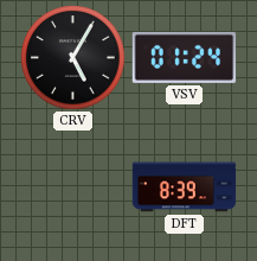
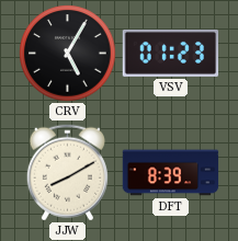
VSV: 01:24 -> 01:23 (171, 53)
JJW: none -> 8:10 (67, 173)
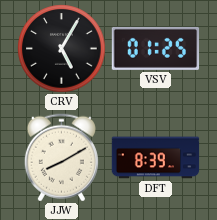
VSV: 01:23 -> 01:25 (156, 48)
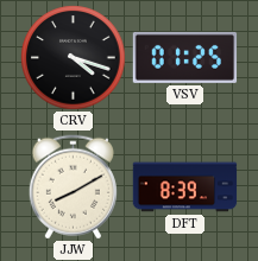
CRV: 5:05 -> 4:18 (74, 58)
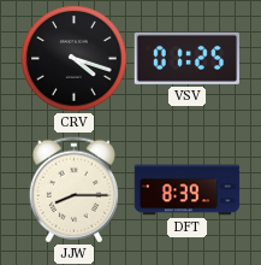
JJW: 8:10 -> 8:15 (73, 190)
